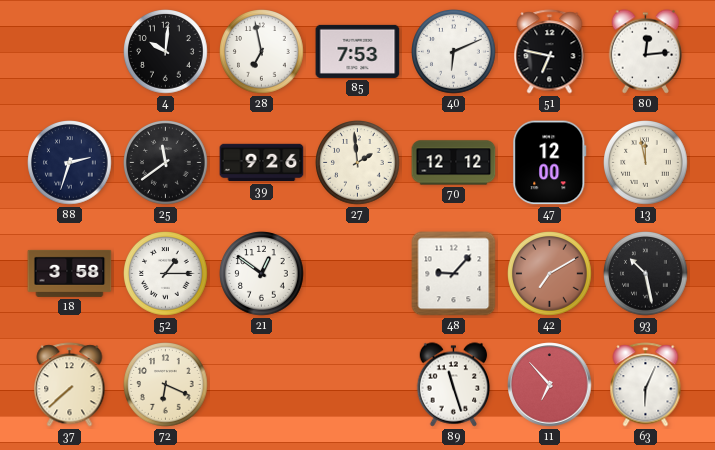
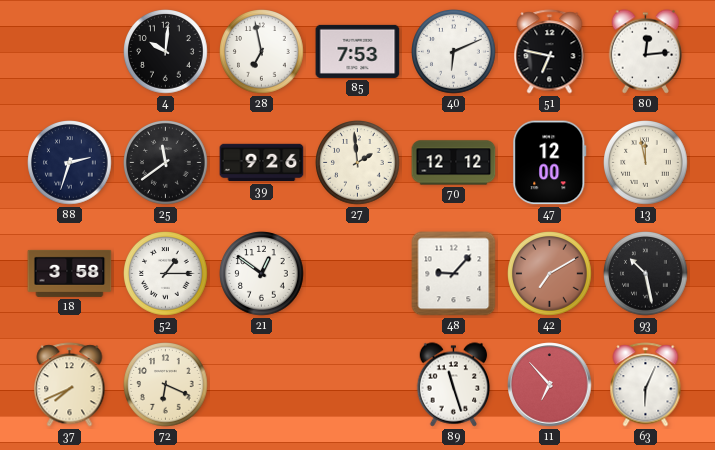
37: 7:38 -> 7:41 (70, 385)
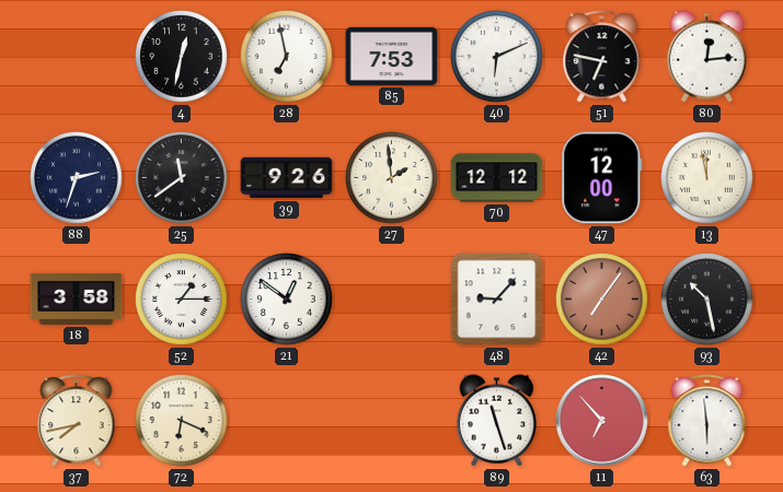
4: 10:01 -> 12:32 (182, 57)
42: 7:10 -> 7:06 (602, 300)
37: 7:41 -> 7:43 (77, 421)
63: 6:04 -> 5:59 (707, 421)
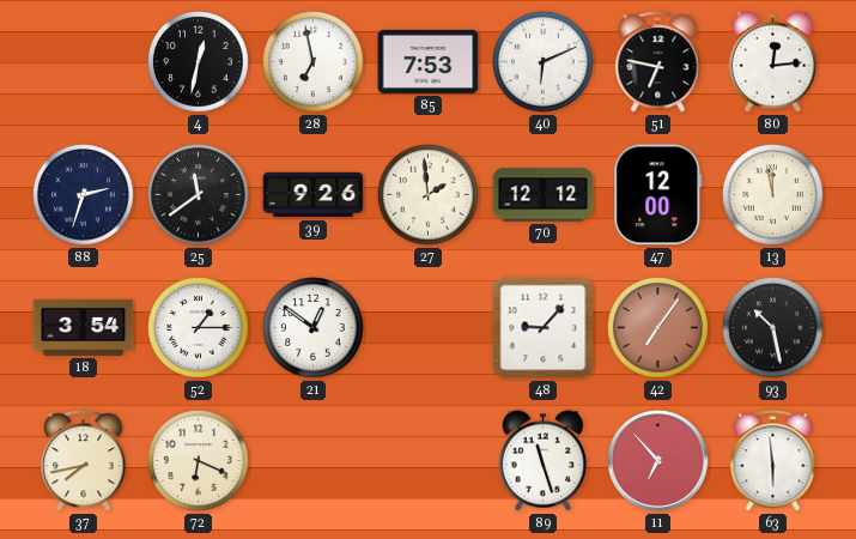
18: 3:58 -> 3:54 (84, 327)
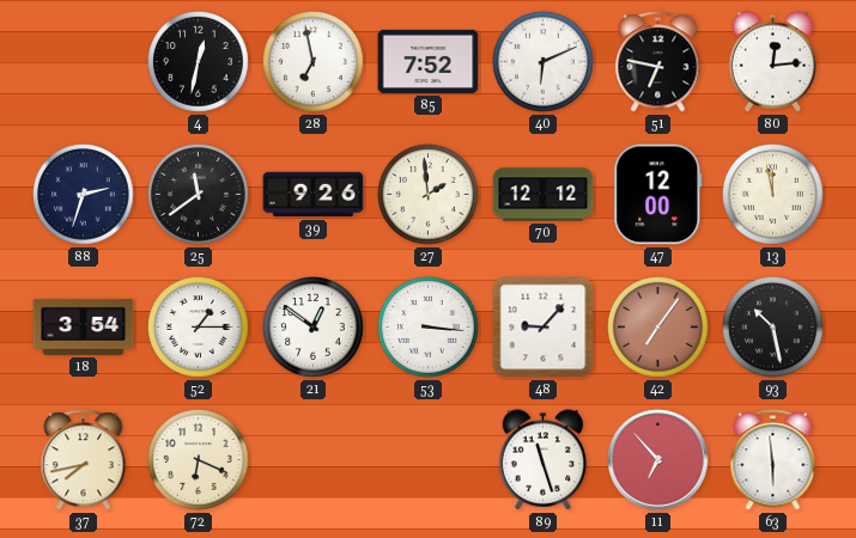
85: 7:53 -> 7:52 (429, 61)
53: none -> 3:16 (429, 328)
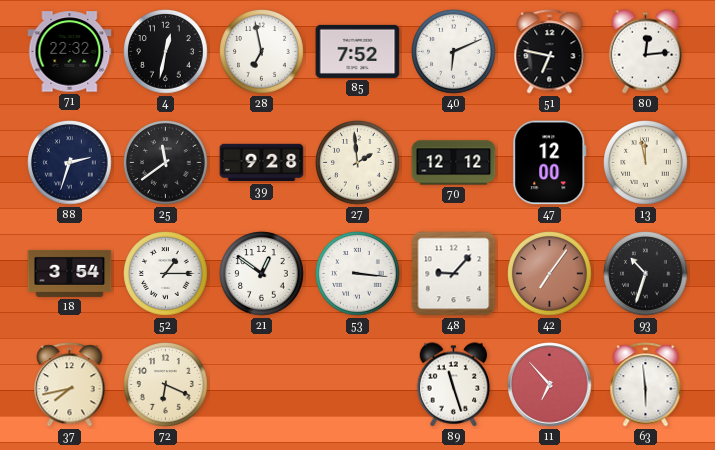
71: none -> 22:32 (70, 52)
39: 9:26 -> 9:28 (262, 163)
93: 10:28 -> 10:33 (646, 274)
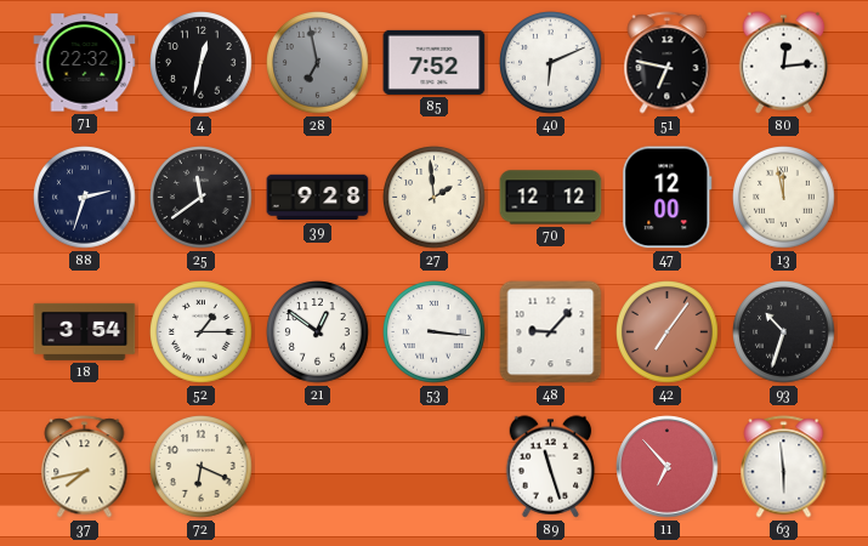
28 dial: white -> grey (318, 63)
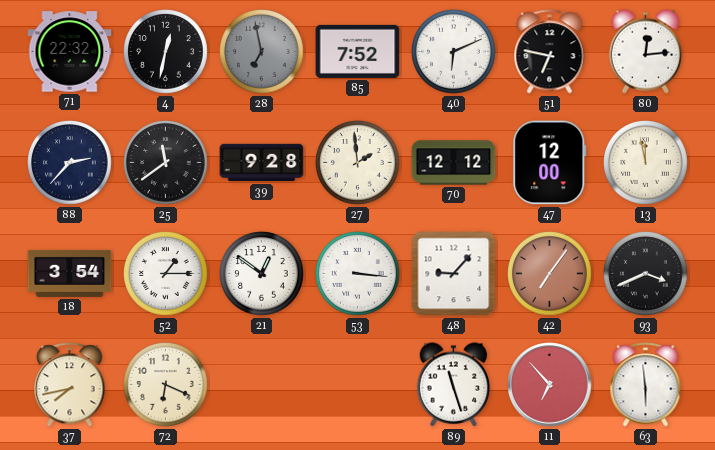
88: 2:33 -> 2:37 (70, 163)
93: 10:33 -> 3:41 (646, 274)
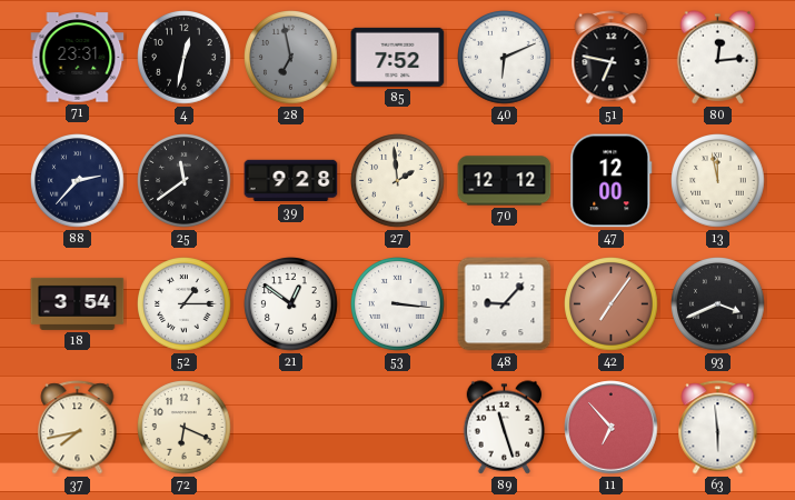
71: 22:32 -> 23:31 (78, 58)
